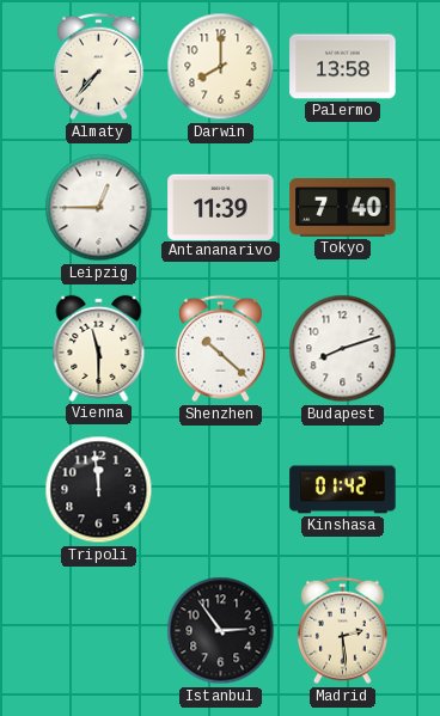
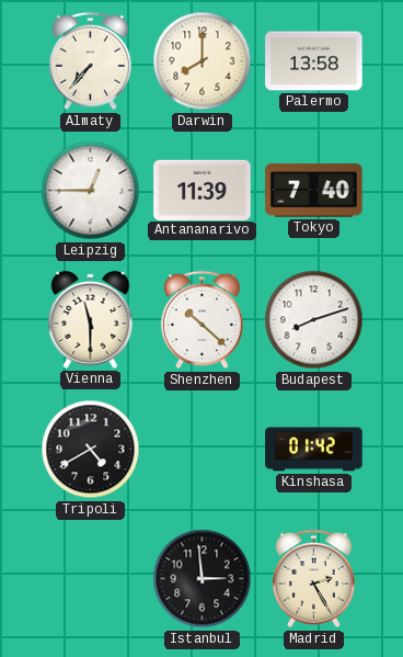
Tripoli: 11:59 -> 4:40 (91, 450)
Istanbul: 2:54 -> 2:59 (203, 579)
Madrid: 2:29 -> 2:25 (313, 579)
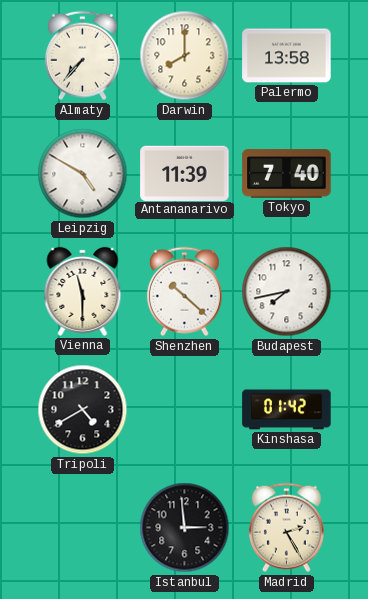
Leipzig: 12:45 -> 4:50 (83, 174)
Budapest: 8:12 -> 7:43 (287, 292)
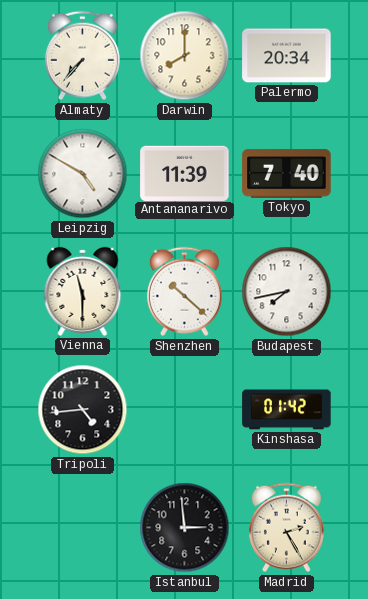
Palermo: 13:58 -> 20:34 (287, 56)
Tripoli: 4:40 -> 4:44 (83, 410)
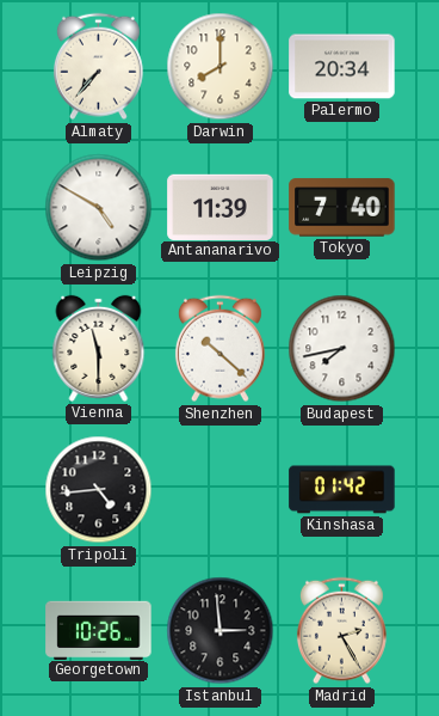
Georgetown: none -> 10:26 (99, 630)
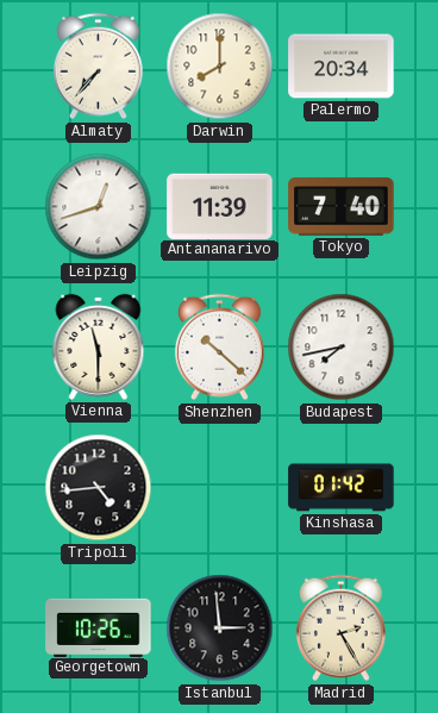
Leipzig: 4:50 -> 12:42 (99, 207)
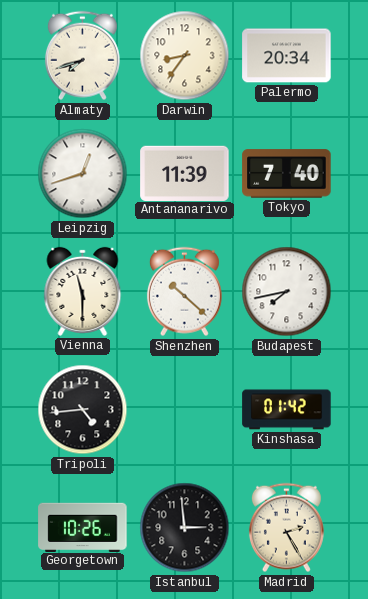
Almaty: 7:37 -> 7:42 (82, 56)
Darwin: 8:00 -> 8:36 (185, 56)
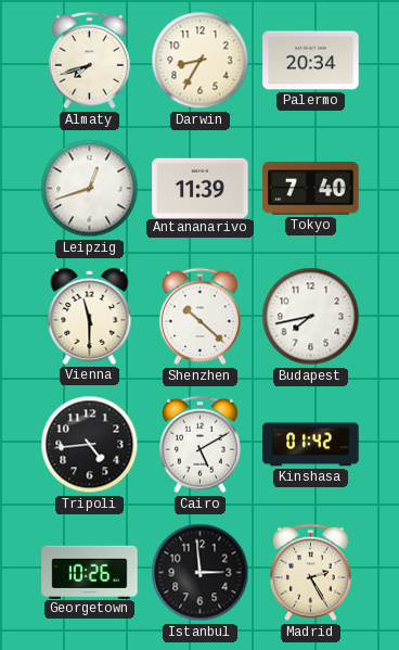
Darwin: 8:36 -> 8:35 (201, 61)
Cairo: none -> 5:10 (200, 445)
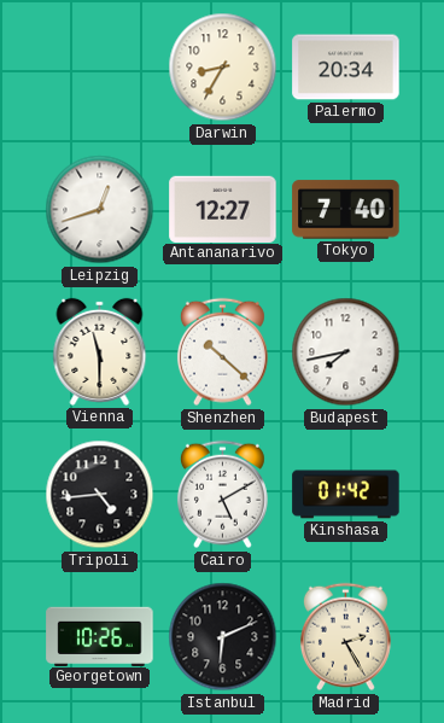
Almaty: 7:42 -> none (89, 61)
Antananarivo: 11:39 -> 12:27 (223, 209)
Istanbul: 2:59 -> 6:11 (223, 637)
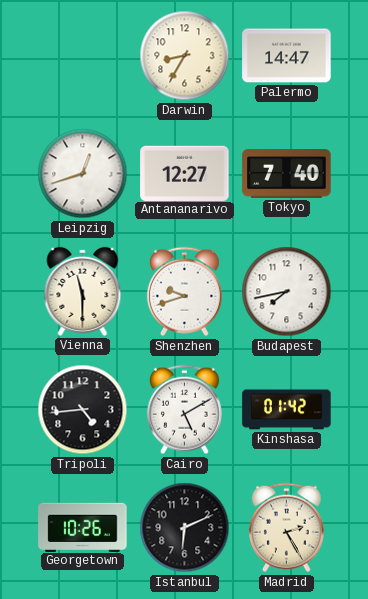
Palermo: 20:34 -> 14:47 (287, 56)
Shenzhen: 10:22 -> 9:42 (184, 292)
